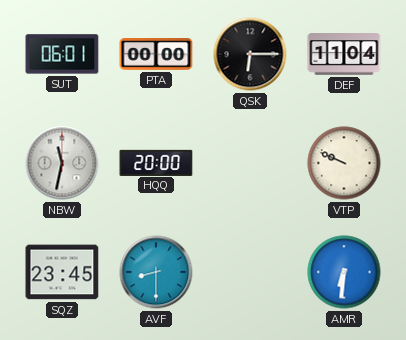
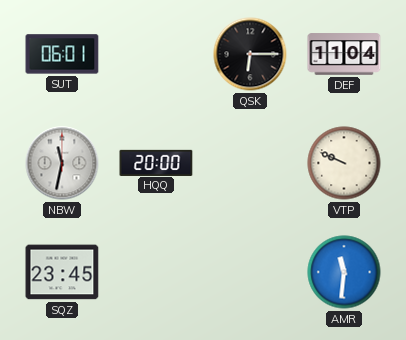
PTA: 00:00 -> none (156, 55)
AVF: 8:30 -> none (156, 272)
AMR: 6:31 -> 11:31 (344, 272)
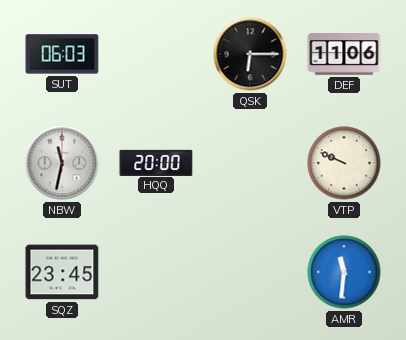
SUT: 06:01 -> 06:03 (62, 54)
DEF: 11:04 -> 11:06 (344, 54)
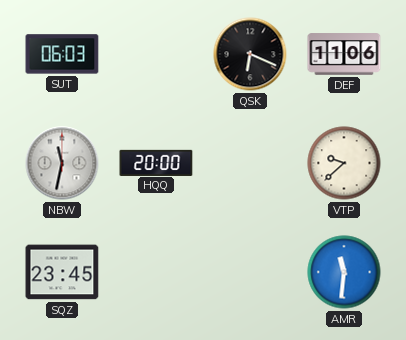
QSK: 6:15 -> 6:19 (250, 54)
VTP: 9:49 -> 9:38 (344, 163)
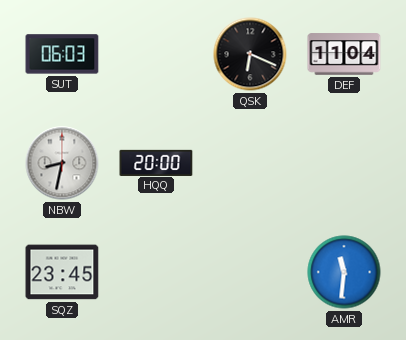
DEF: 11:06 -> 11:04 (344, 54)
NBW: 11:32 -> 8:32 (62, 163)
VTP: 9:38 -> none (344, 163)
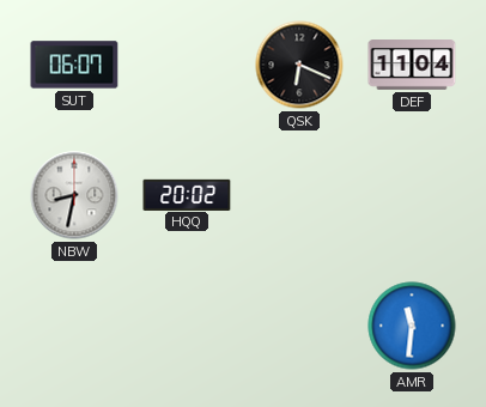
SUT: 06:03 -> 06:07 (74, 65)
HQQ: 20:00 -> 20:02 (187, 194)
SQZ: 23:45 -> none (62, 272)
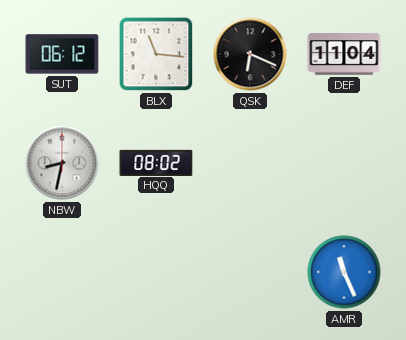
SUT: 06:07 -> 06:12 (62, 54)
BLX: none -> 11:16 (156, 54)
HQQ: 20:02 -> 08:02 (156, 162)
AMR: 11:31 -> 11:26 (344, 272)
